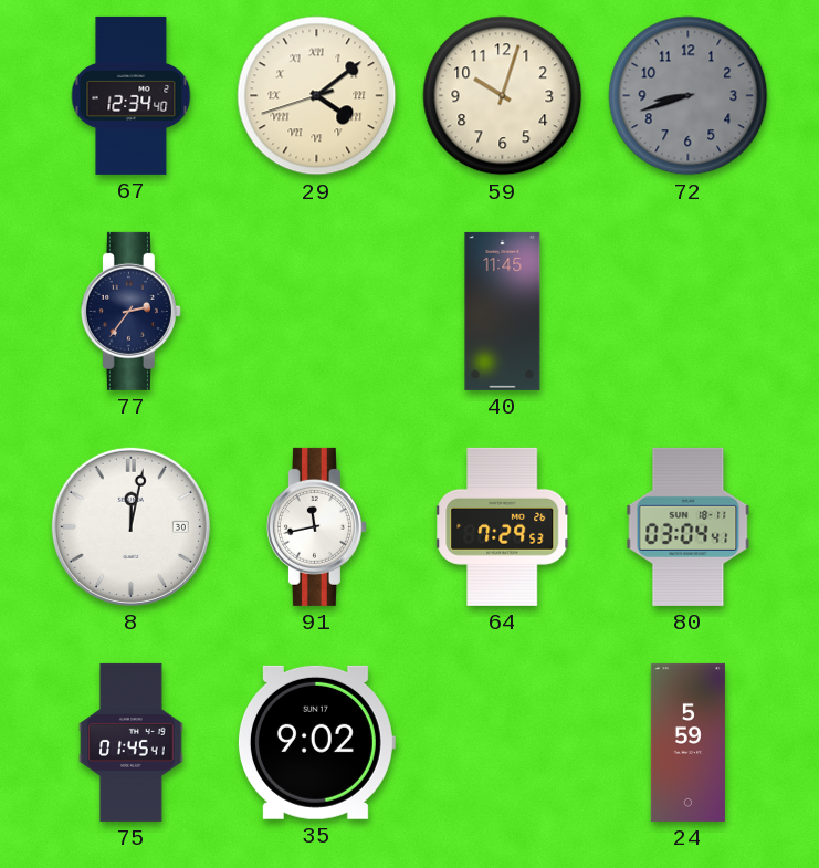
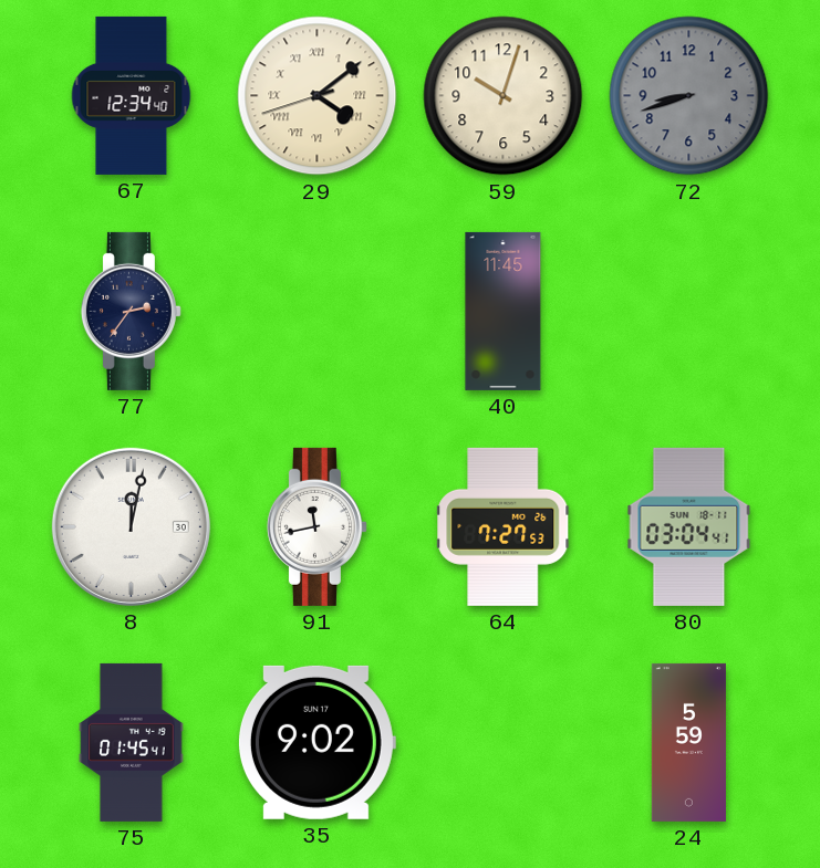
64: 7:29 -> 7:27 (504, 526)
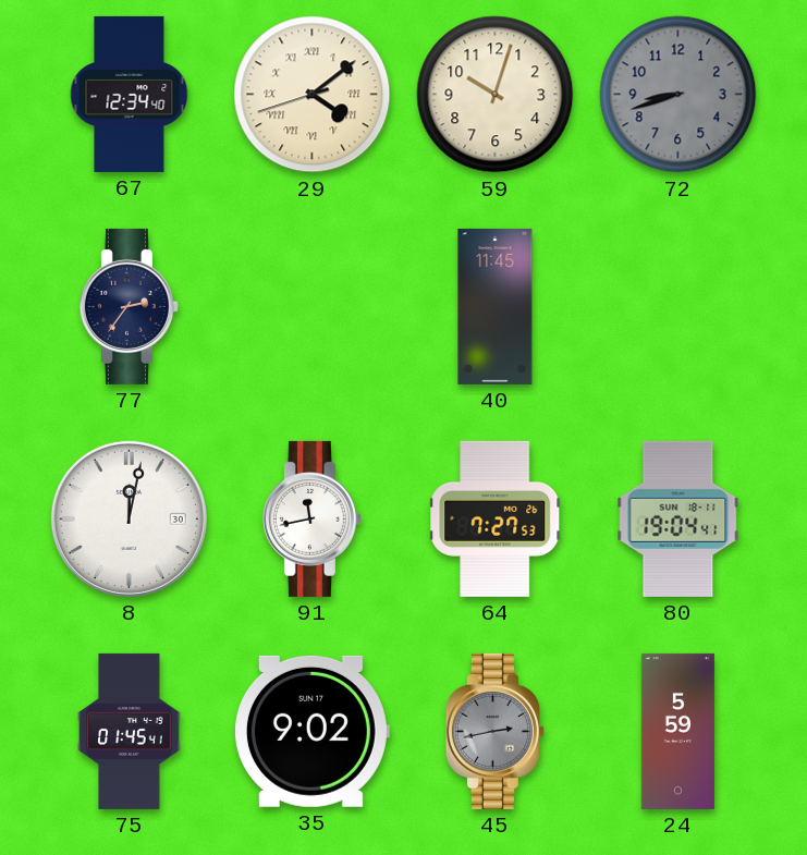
80: 03:04 -> 19:04 (678, 518)
45: none -> 2:43 (494, 731)
